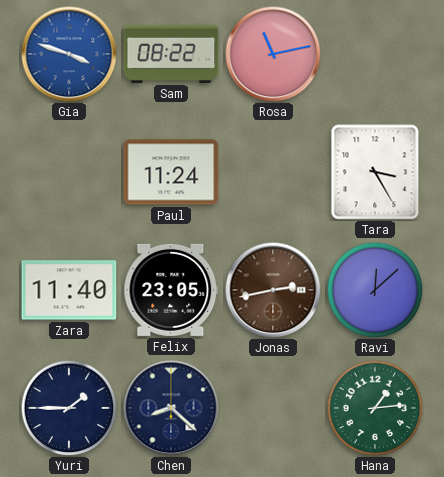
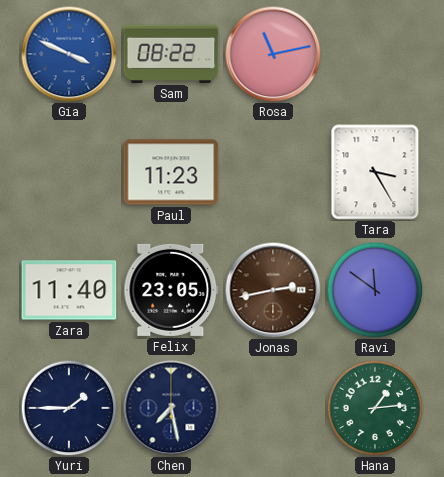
Gia: 3:48 -> 3:49 (69, 54)
Paul: 11:24 -> 11:23 (171, 172)
Ravi: 12:08 -> 11:51 (375, 290)
Chen: 8:22 -> 7:28 (171, 408)
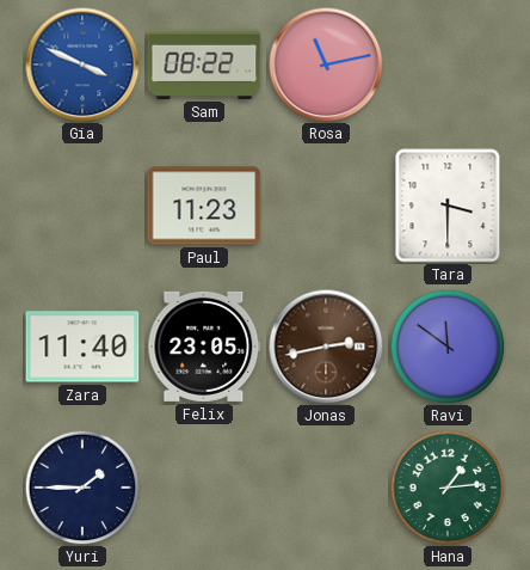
Tara: 3:25 -> 3:30 (448, 206)
Chen: 7:28 -> none (171, 408)
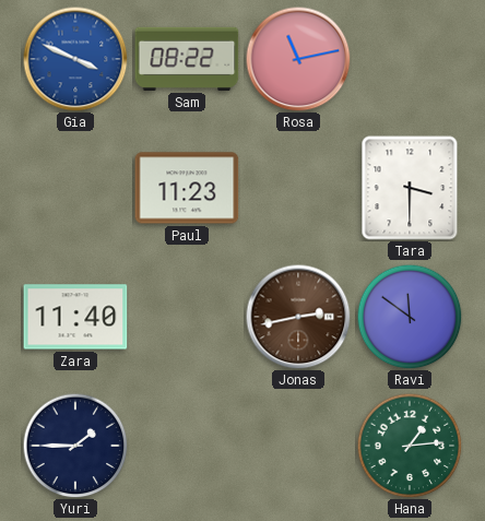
Felix: 23:05 -> none (204, 347)
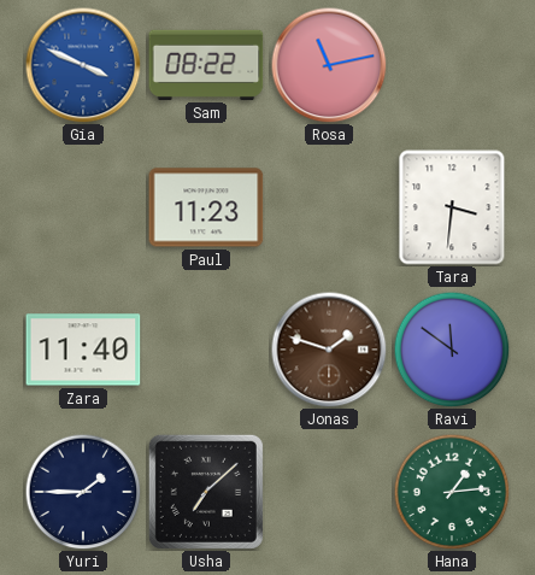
Tara: 3:30 -> 3:31 (452, 207)
Jonas: 2:43 -> 1:48 (329, 350)
Usha: none -> 7:08 (206, 492)
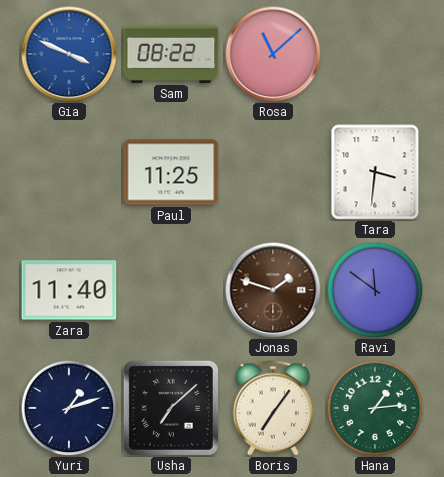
Rosa: 11:13 -> 11:08 (273, 54)
Paul: 11:23 -> 11:25 (171, 172)
Yuri: 1:45 -> 1:12 (69, 408)
Boris: none -> 7:06 (273, 408)
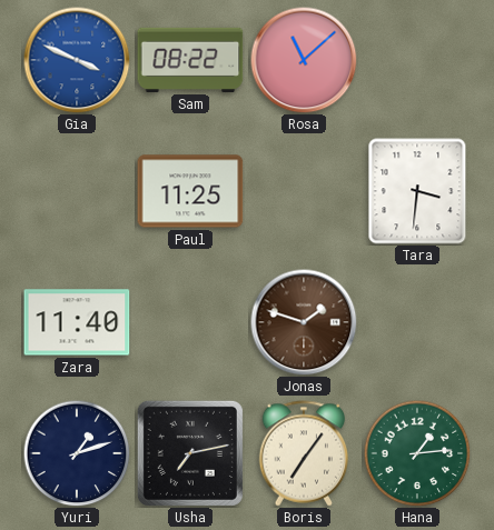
Ravi: 11:51 -> none (375, 290)
Usha: 7:08 -> 7:13 (190, 453)
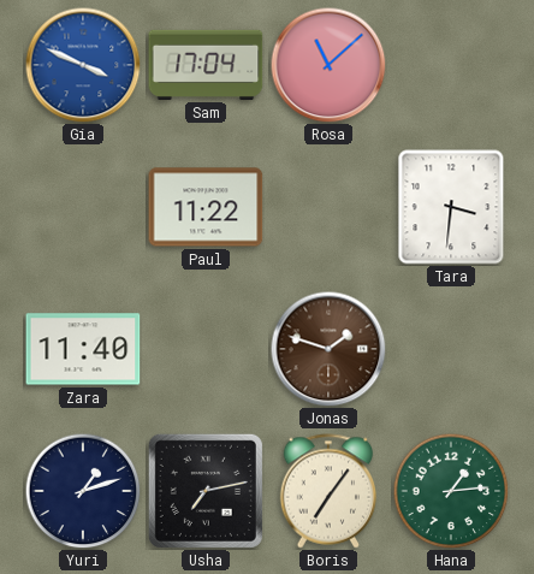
Sam: 08:22 -> 17:04 (206, 65)
Paul: 11:25 -> 11:22 (206, 207)
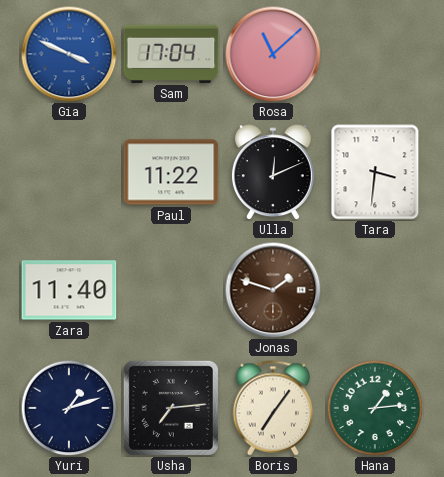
Ulla: none -> 12:11 (273, 172)
Usha: 7:13 -> 7:14 (171, 408)
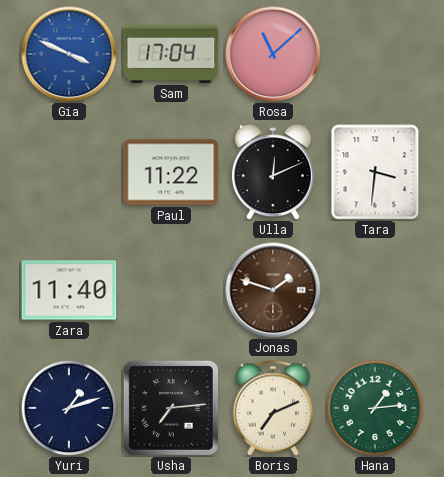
Boris: 7:06 -> 7:11 (273, 408)
